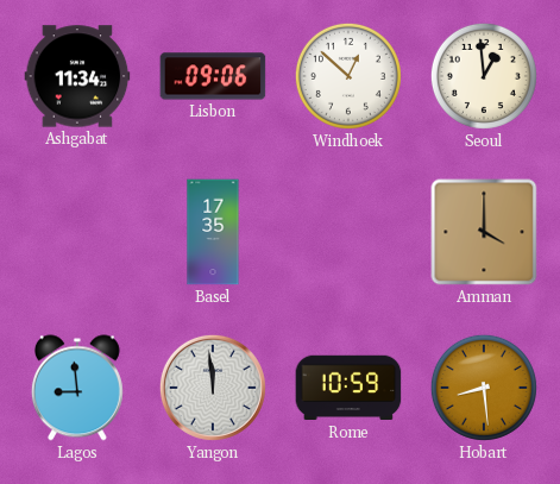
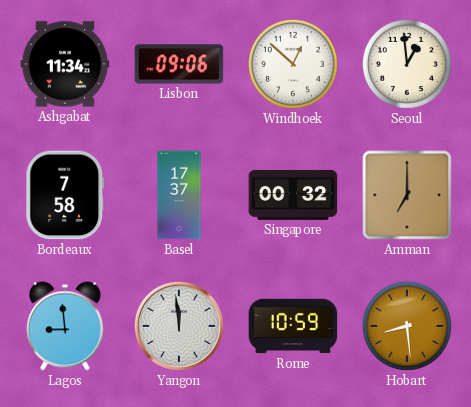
Bordeaux: none -> 7:58 (65, 195)
Basel: 17:35 -> 17:37 (179, 195)
Singapore: none -> 00:32 (293, 195)
Amman: 4:00 -> 7:00 (407, 195)
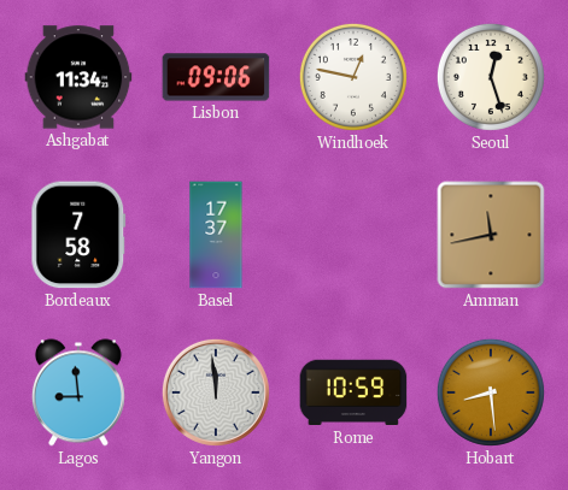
Windhoek: 12:52 -> 12:47 (353, 77)
Seoul: 12:59 -> 12:27 (491, 77)
Singapore: 00:32 -> none (293, 195)
Amman: 7:00 -> 11:43 (491, 235)
